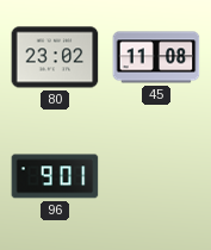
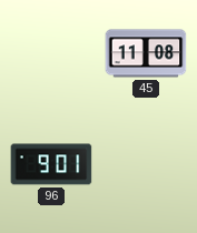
80: 23:02 -> none (55, 57)
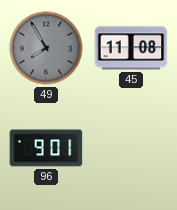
49: none -> 7:55 (46, 48)
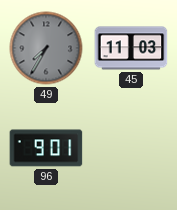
49: 7:55 -> 7:35 (46, 48)
45: 11:08 -> 11:03 (131, 48)
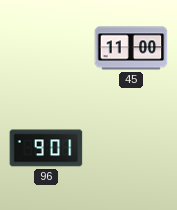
49: 7:35 -> none (46, 48)
45: 11:03 -> 11:00 (131, 48)
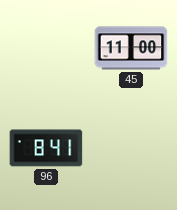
96: 9:01 -> 8:41 (46, 148)
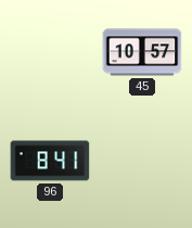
45: 11:00 -> 10:57 (142, 52)
